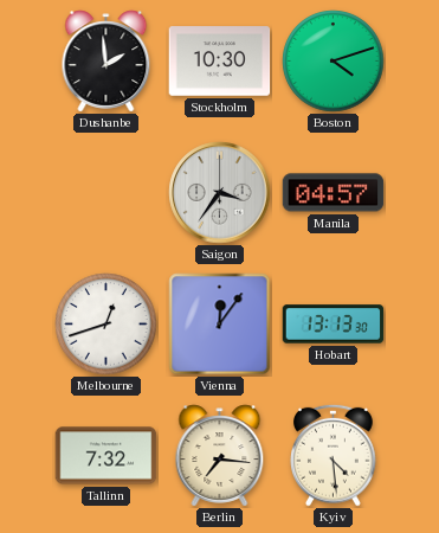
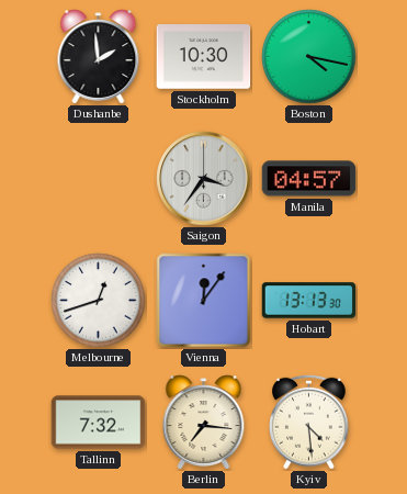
Boston: 4:12 -> 4:17 (309, 57)
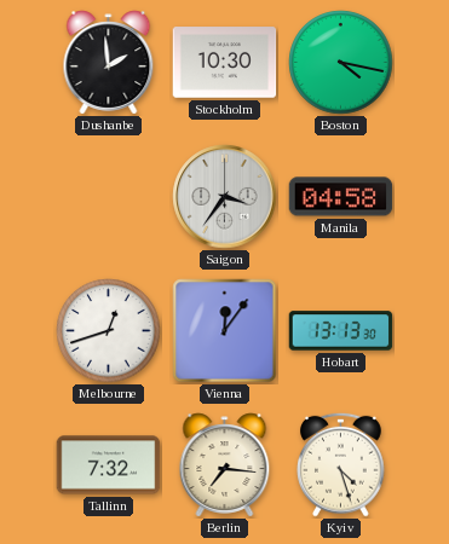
Manila: 04:57 -> 04:58 (341, 197)
Kyiv: 4:29 -> 4:27 (341, 464)
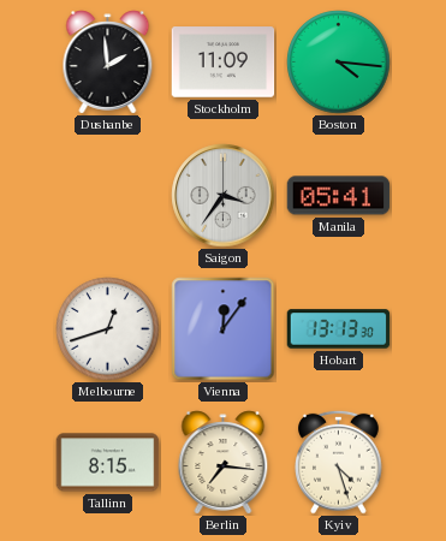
Stockholm: 10:30 -> 11:09 (224, 63)
Boston: 4:17 -> 4:16 (339, 63)
Manila: 04:58 -> 05:41 (339, 196)
Tallinn: 7:32 -> 8:15 (108, 463)
